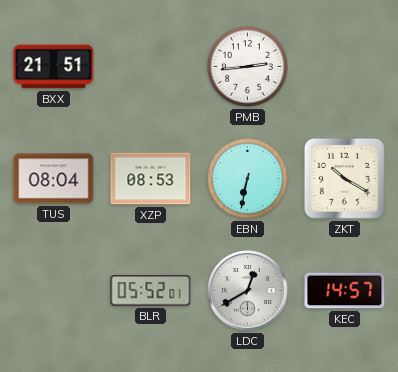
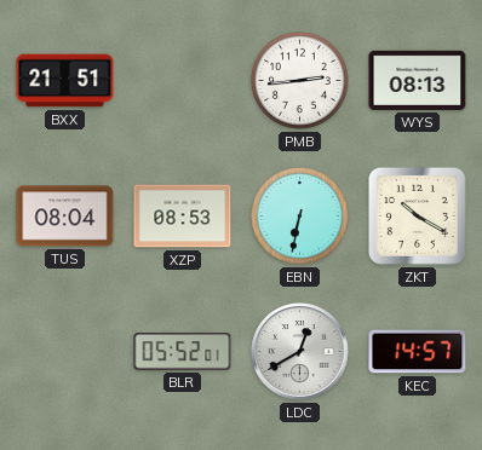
WYS: none -> 08:13 (418, 80)
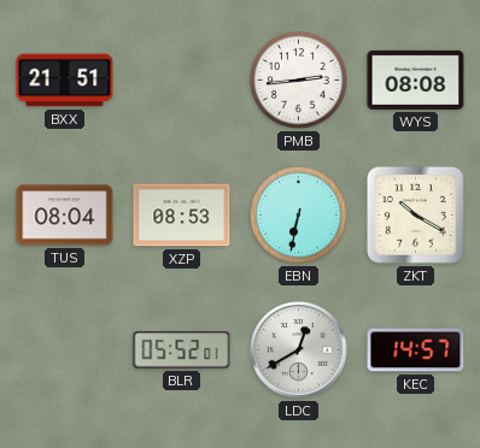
WYS: 08:13 -> 08:08 (416, 79)
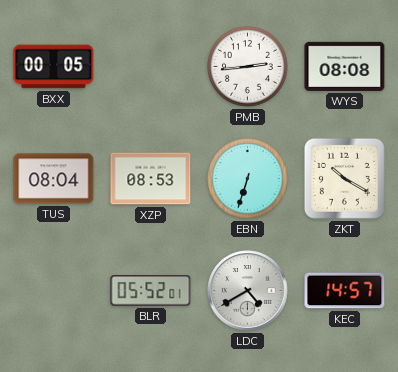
BXX: 21:51 -> 00:05 (54, 67)
EBN: 6:32 -> 6:33 (248, 179)
LDC: 12:40 -> 4:40 (248, 291)
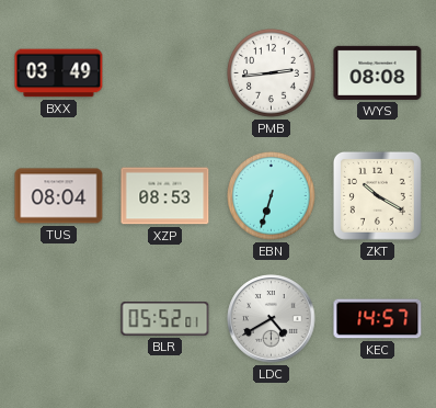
BXX: 00:05 -> 03:49 (59, 73)
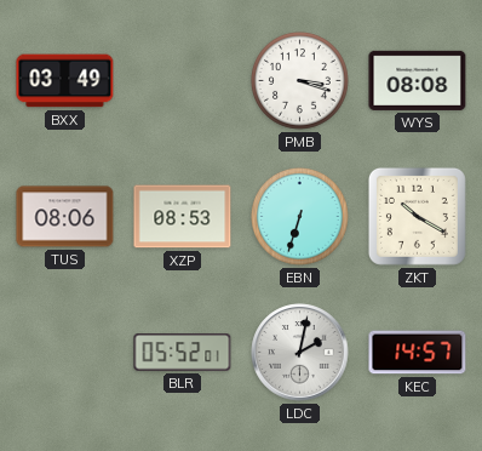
PMB: 2:44 -> 3:18 (300, 81)
TUS: 08:04 -> 08:06 (65, 217)
LDC: 4:40 -> 2:02 (300, 353)
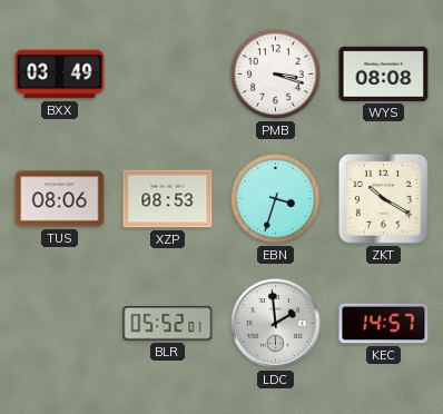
EBN: 6:33 -> 3:33 (276, 199)
LDC: 2:02 -> 1:59 (276, 324)
